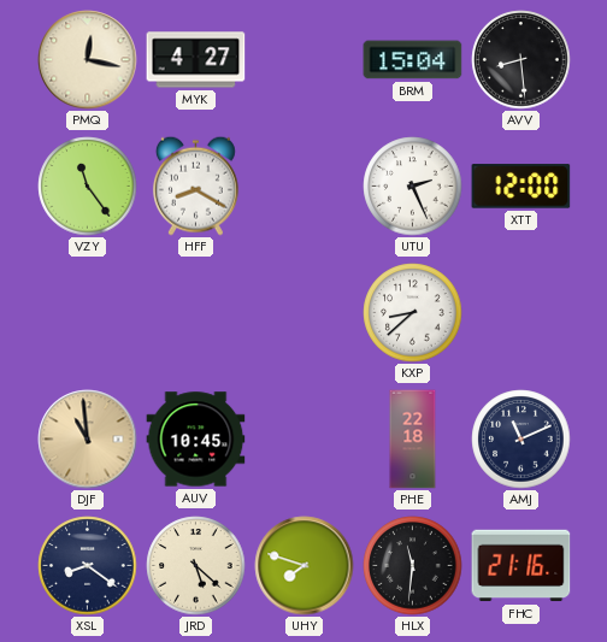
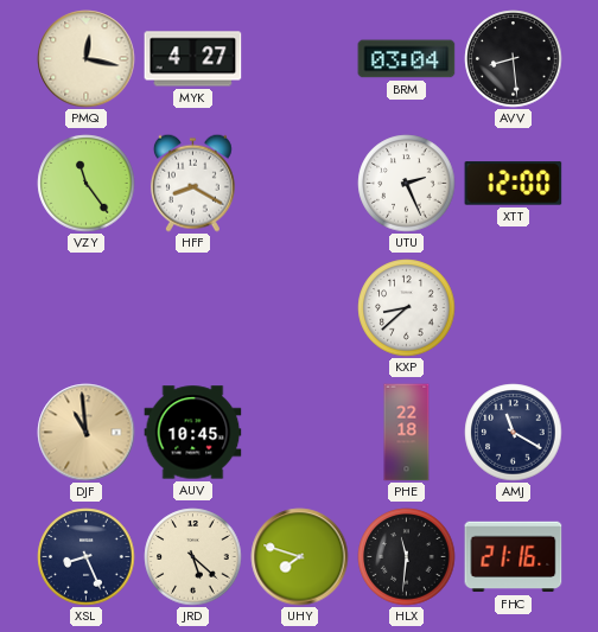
BRM: 15:04 -> 03:04 (407, 59)
AMJ: 11:11 -> 11:20 (514, 433)
XSL: 8:21 -> 8:26 (87, 557)
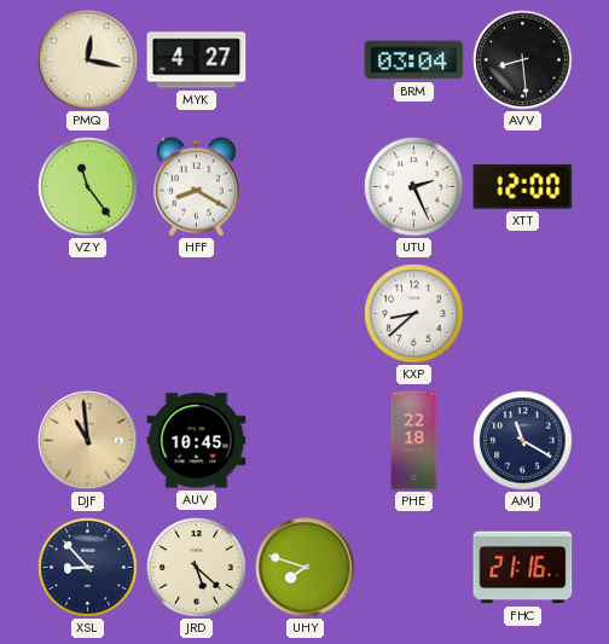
XSL: 8:26 -> 8:53 (88, 568)
HLX: 11:31 -> none (407, 557)
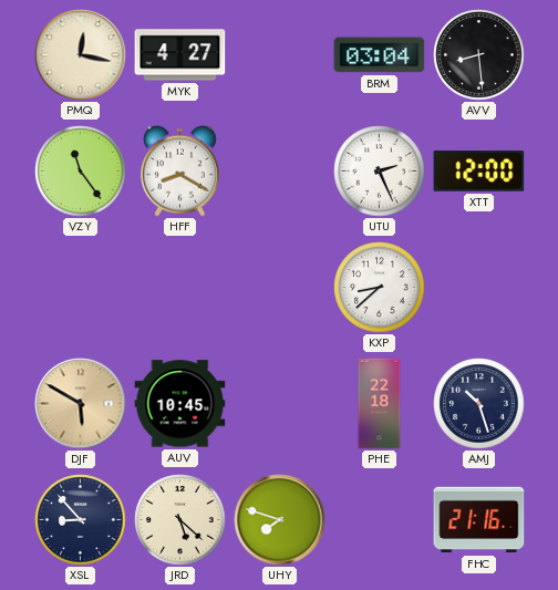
DJF: 10:59 -> 5:50 (81, 404)
AMJ: 11:20 -> 10:27 (479, 404)
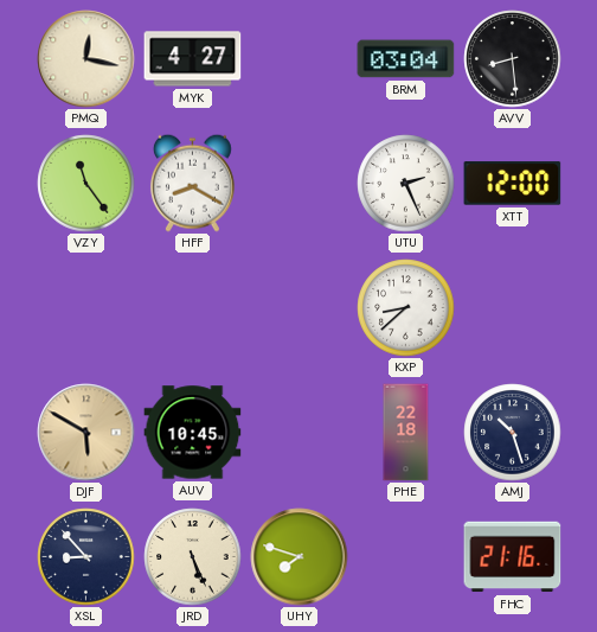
JRD: 5:22 -> 5:26 (193, 557)
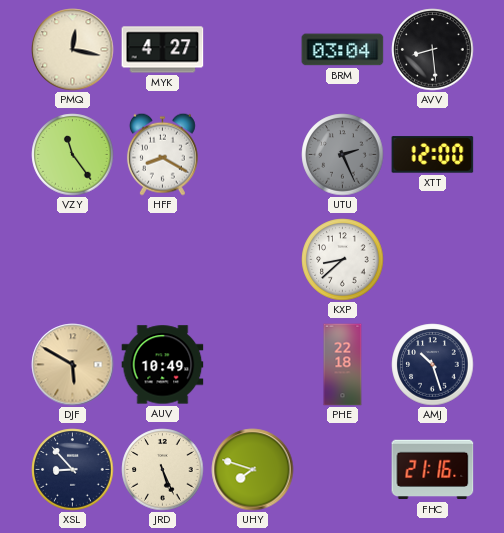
UTU dial: white -> grey (343, 155)
AUV: 10:45 -> 10:49 (163, 365)
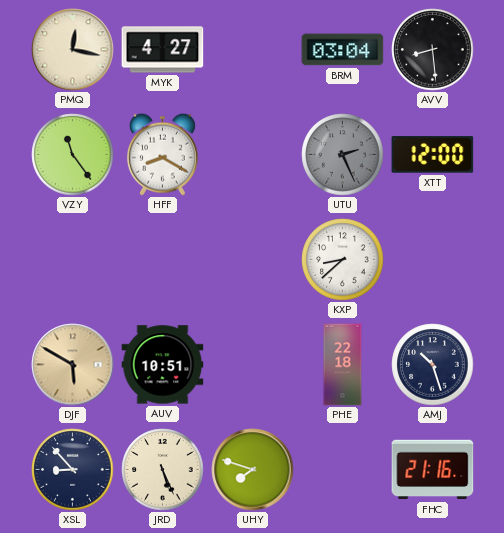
AUV: 10:49 -> 10:51 (163, 365)
